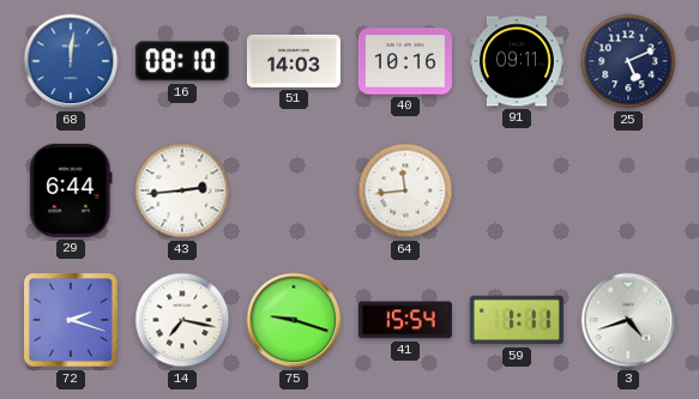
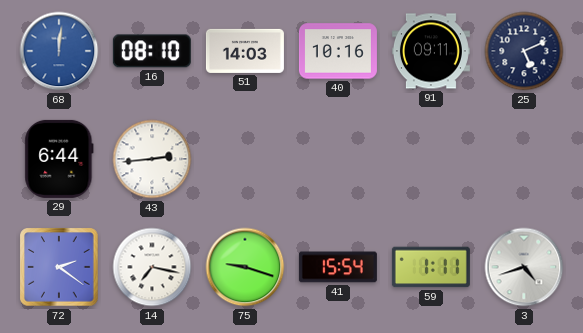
64: 11:44 -> none (405, 191)
72: 2:18 -> 2:21 (59, 267)
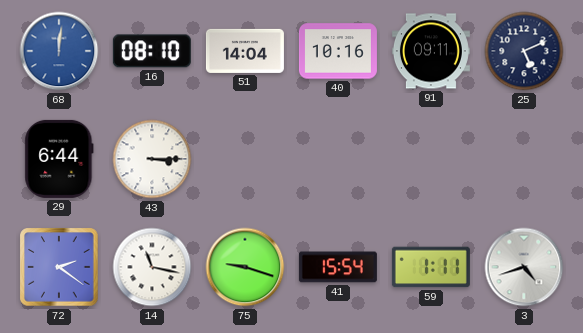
51: 14:03 -> 14:04 (245, 51)
43: 2:44 -> 3:15 (152, 159)
14: 7:17 -> 11:17 (152, 267)
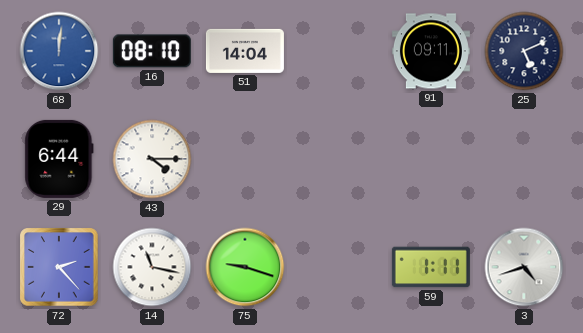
40: 10:16 -> none (338, 51)
43: 3:15 -> 4:15 (152, 159)
72: 2:21 -> 2:23 (59, 267)
41: 15:54 -> none (338, 267)
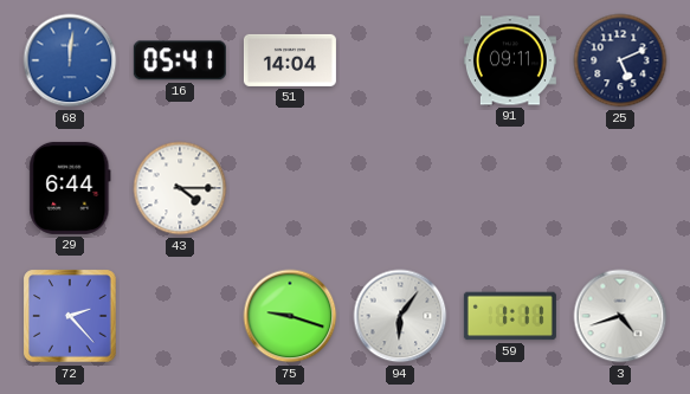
16: 08:10 -> 05:41 (180, 60)
14: 11:17 -> none (152, 267)
94: none -> 6:06 (400, 316)
